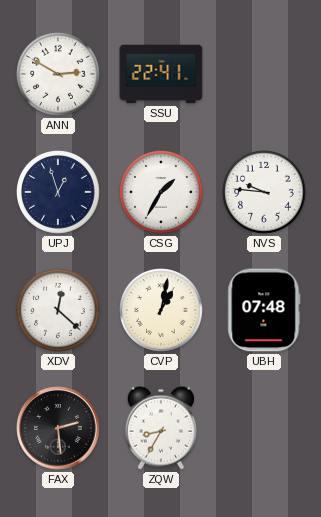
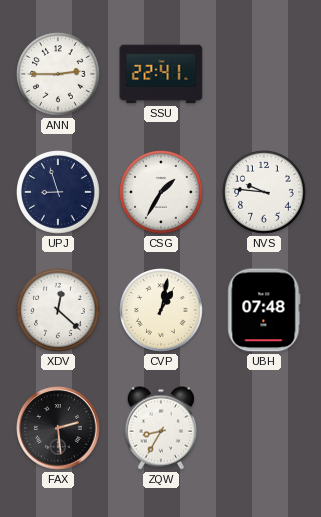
ANN: 2:50 -> 2:45 (59, 75)
UPJ: 12:57 -> 8:57 (59, 193)
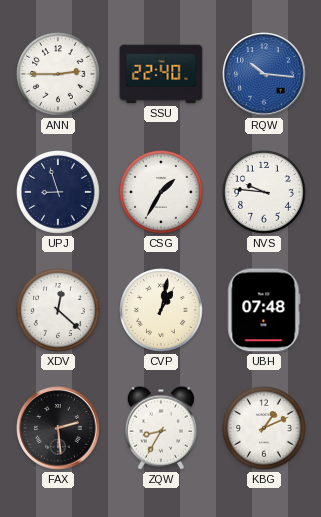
SSU: 22:41 -> 22:40 (161, 74)
RQW: none -> 10:16 (264, 74)
KBG: none -> 1:11 (265, 429)
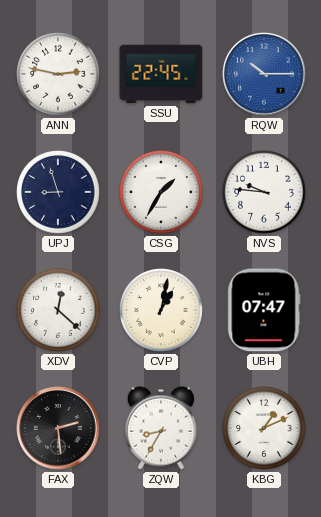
ANN: 2:45 -> 2:47 (59, 75)
SSU: 22:40 -> 22:45 (161, 74)
RQW: 10:16 -> 10:15 (264, 74)
UBH: 07:48 -> 07:47 (264, 310)
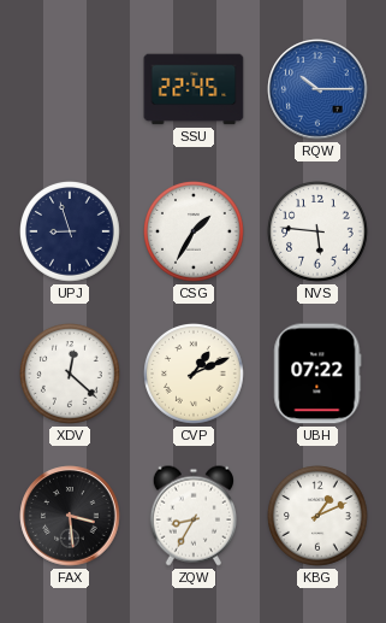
ANN: 2:47 -> none (59, 75)
NVS: 9:46 -> 5:46 (319, 233)
CVP: 1:02 -> 1:11 (195, 375)
UBH: 07:47 -> 07:22 (317, 374)
FAX: 2:29 -> 3:29 (70, 516)
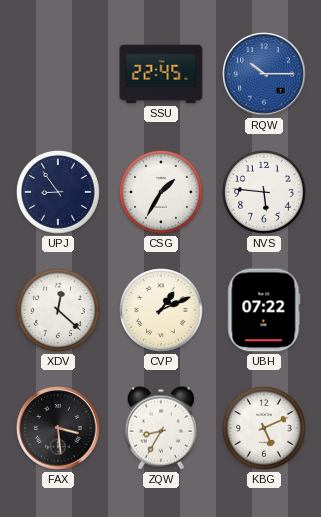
UPJ: 8:57 -> 8:54 (59, 193)
KBG: 1:11 -> 5:11 (265, 429)
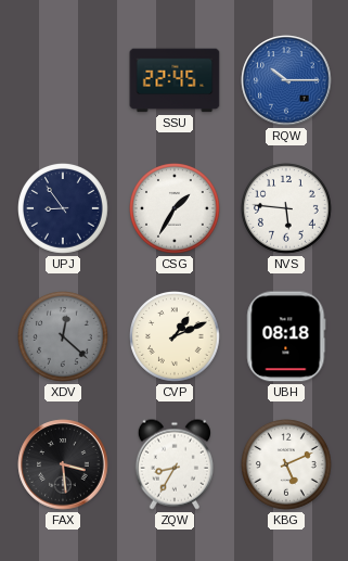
XDV dial: white -> grey (64, 337)
UBH: 07:22 -> 08:18 (286, 336)
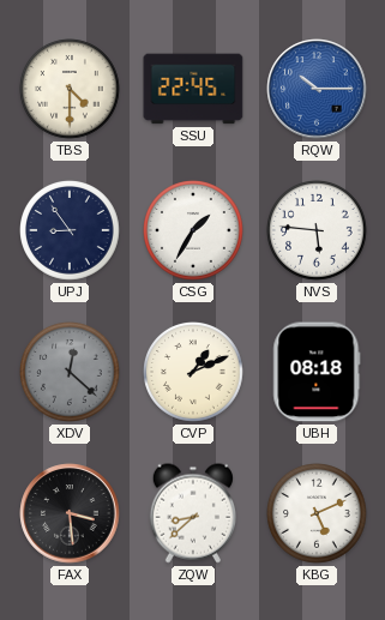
TBS: none -> 4:30 (71, 90)
ZQW: 8:35 -> 8:38 (192, 513)
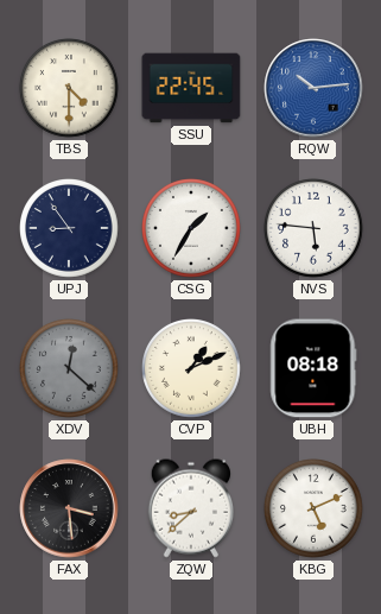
RQW: 10:15 -> 10:14 (313, 88)
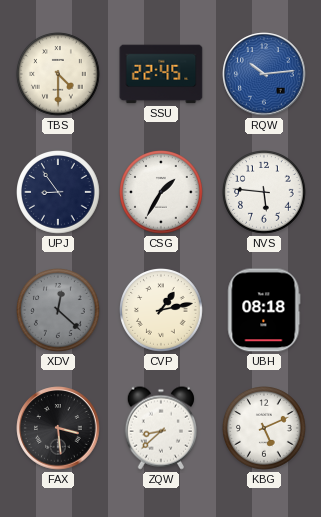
CVP: 1:11 -> 1:13 (162, 311)
